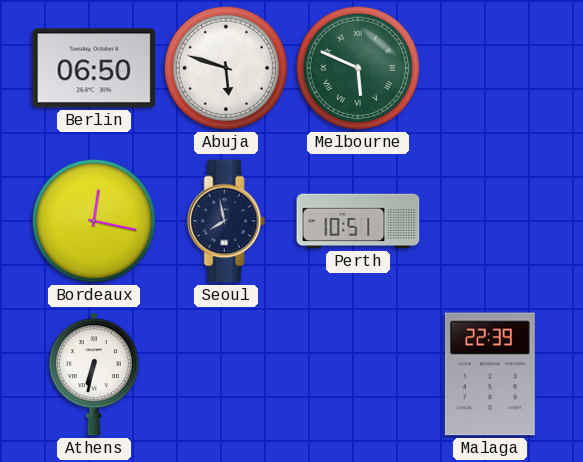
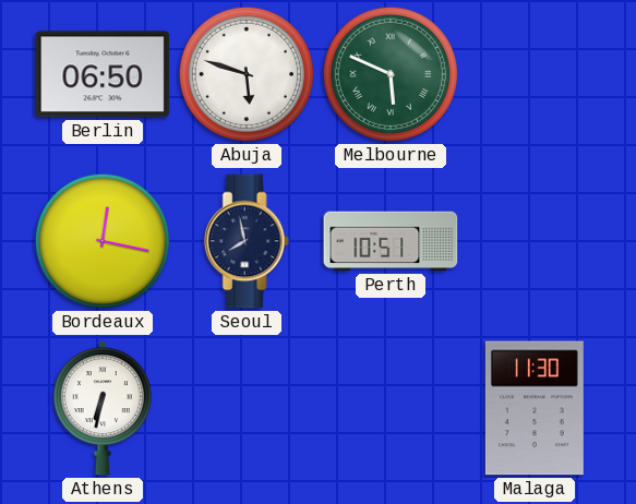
Malaga: 22:39 -> 11:30 (535, 408)
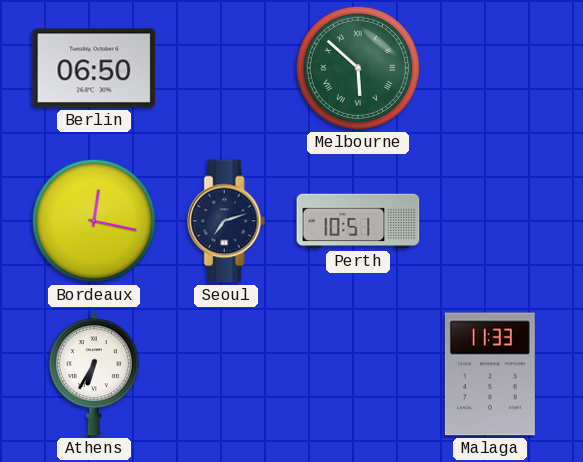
Abuja: 5:48 -> none (247, 74)
Melbourne: 5:49 -> 5:52 (358, 68)
Seoul: 7:58 -> 7:12 (226, 221)
Athens: 6:32 -> 6:35 (94, 374)
Malaga: 11:30 -> 11:33 (490, 374)
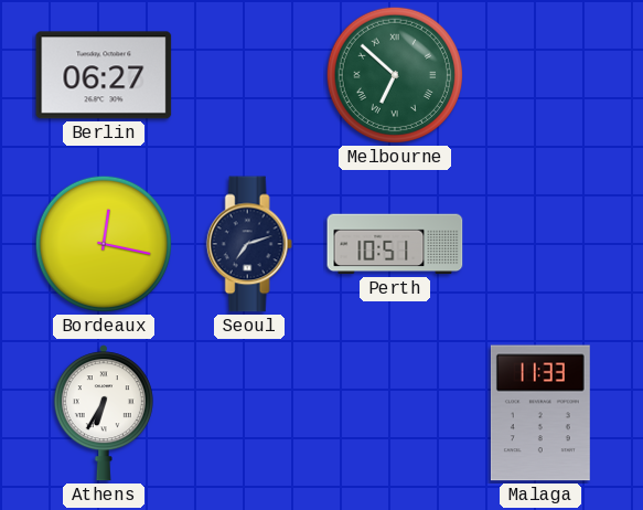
Berlin: 06:50 -> 06:27 (104, 75)
Melbourne: 5:52 -> 6:52 (395, 75)
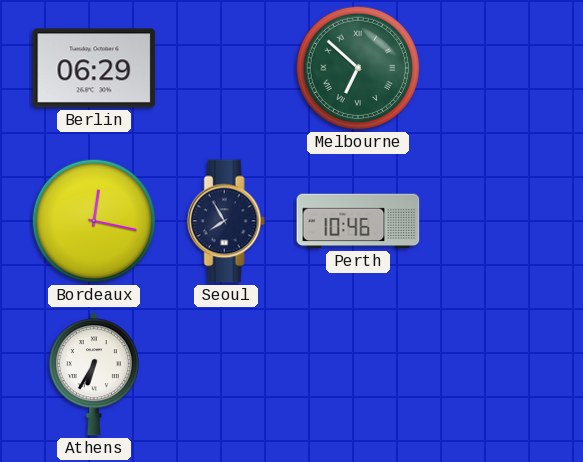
Berlin: 06:27 -> 06:29 (94, 68)
Seoul: 7:12 -> 7:55 (226, 221)
Perth: 10:51 -> 10:46 (358, 221)
Malaga: 11:33 -> none (540, 413)
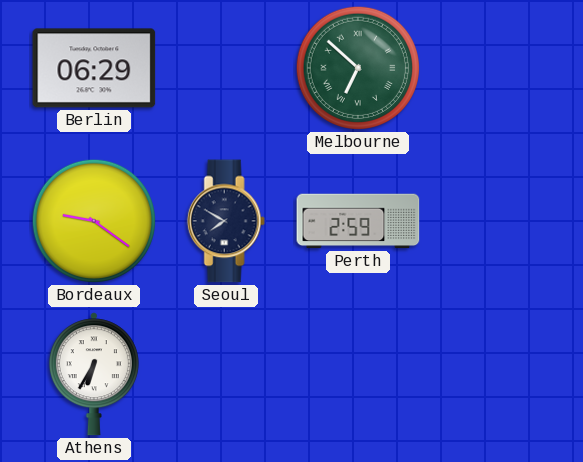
Bordeaux: 12:17 -> 9:21 (94, 221)
Seoul: 7:55 -> 7:50 (226, 221)
Perth: 10:46 -> 2:59 (358, 221)
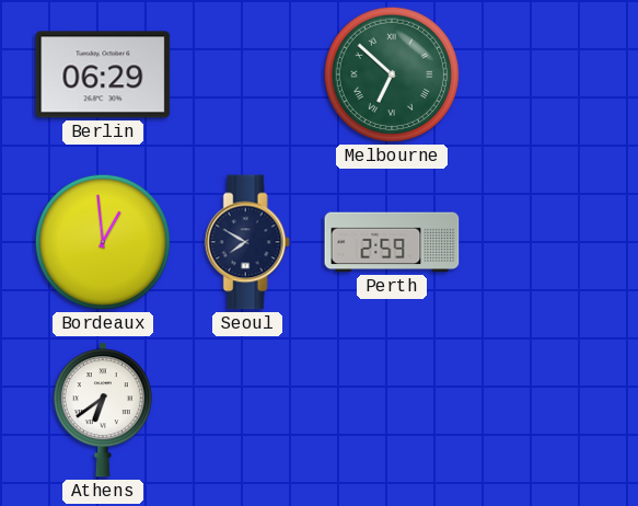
Bordeaux: 9:21 -> 12:59 (103, 242)
Athens: 6:35 -> 6:39 (103, 410)
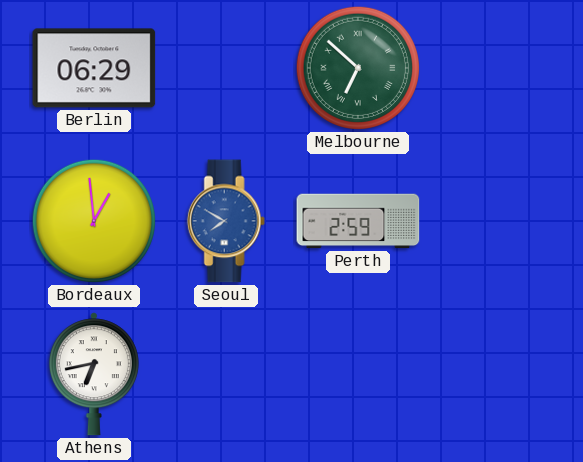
Seoul dial: navy -> blue (226, 221)
Athens: 6:39 -> 6:43 (94, 374)
